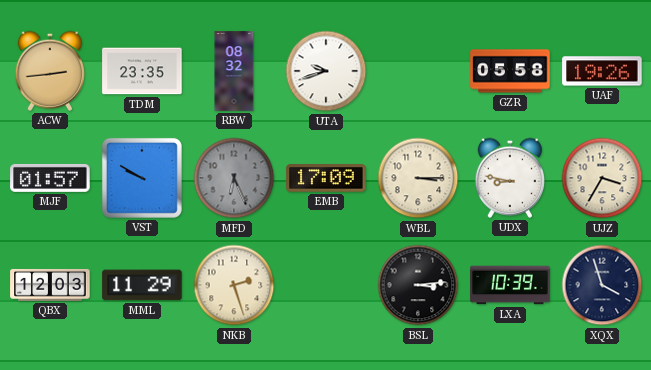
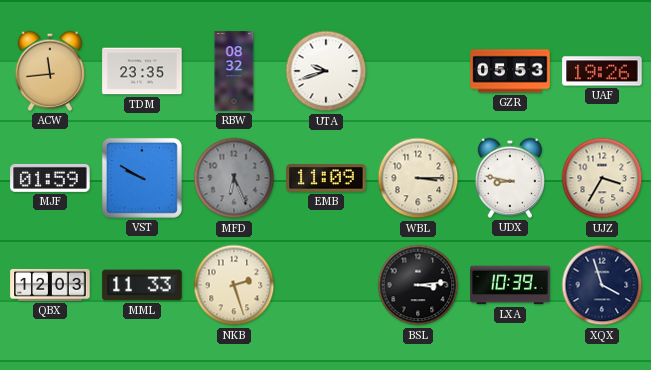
ACW: 2:44 -> 11:44 (49, 71)
GZR: 05:58 -> 05:53 (510, 71)
MJF: 01:57 -> 01:59 (50, 178)
EMB: 17:09 -> 11:09 (326, 178)
MML: 11:29 -> 11:33 (142, 285)
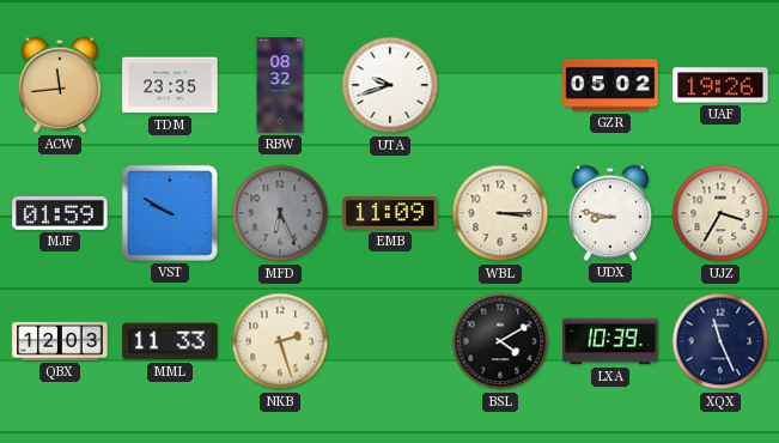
GZR: 05:53 -> 05:02 (610, 85)
BSL: 3:14 -> 4:10 (500, 341)
XQX: 3:57 -> 11:26 (720, 341)
